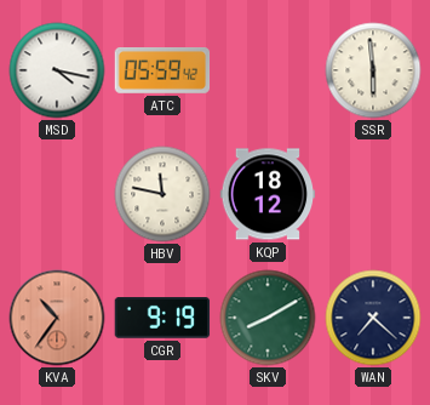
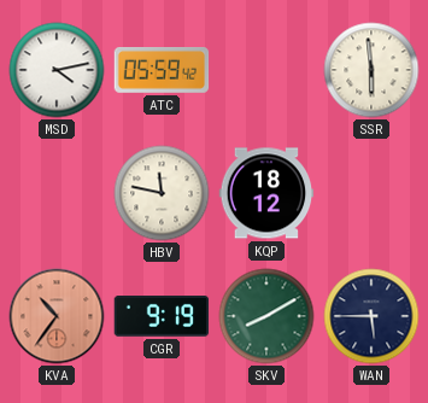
MSD: 4:17 -> 4:13 (57, 70)
WAN: 7:22 -> 5:45 (371, 316)
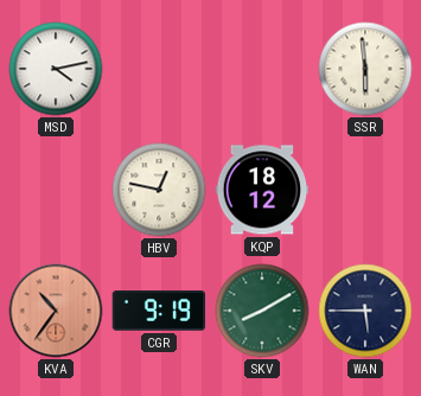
ATC: 05:59 -> none (162, 71)
HBV: 11:47 -> 12:47 (159, 190)
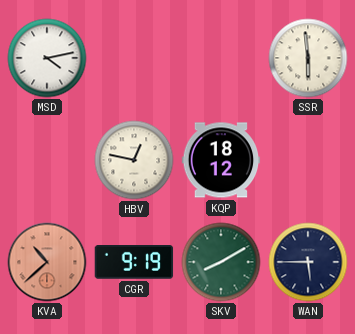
KVA: 10:36 -> 10:38 (47, 262)
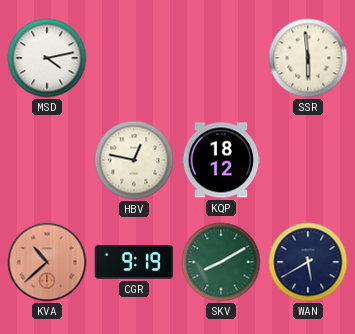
WAN: 5:45 -> 5:40 (308, 262)
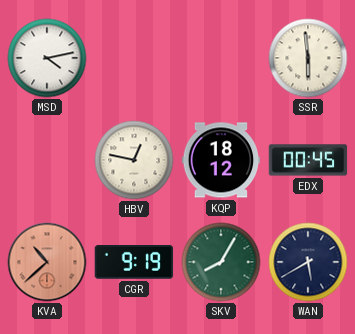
EDX: none -> 00:45 (308, 160)
SKV: 8:10 -> 8:05 (221, 262)
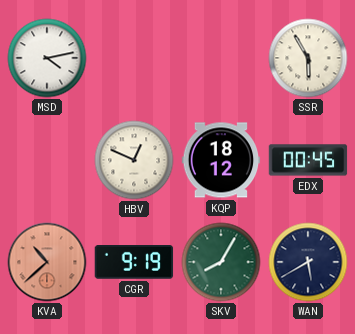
SSR: 5:59 -> 5:55 (308, 58)
HBV: 12:47 -> 12:49 (134, 160)
